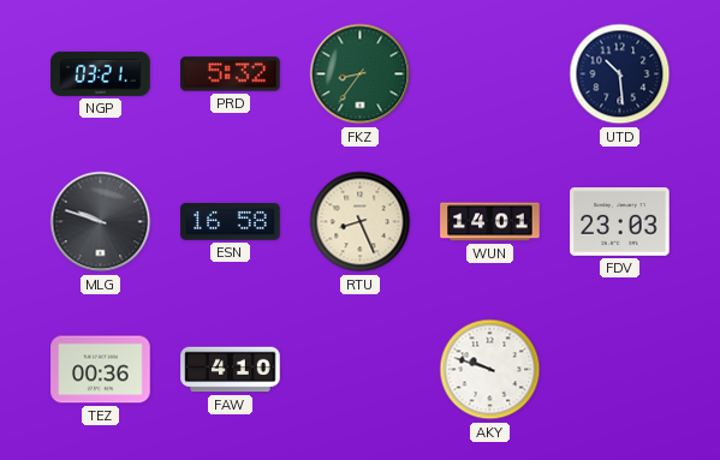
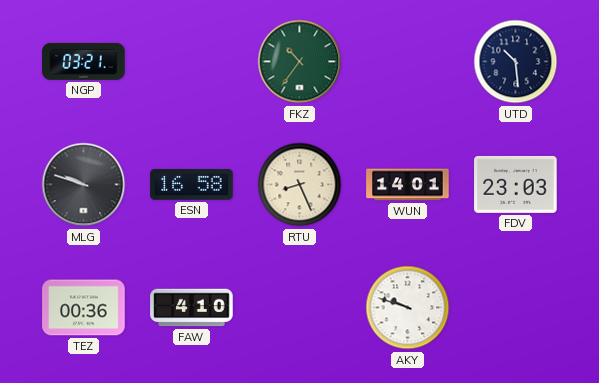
PRD: 5:32 -> none (231, 74)
FKZ: 8:36 -> 10:36 (300, 62)
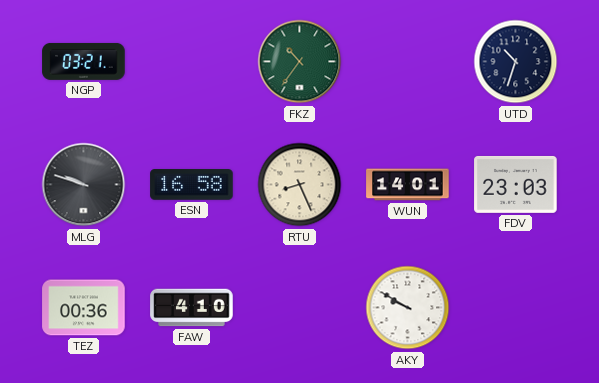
UTD: 10:29 -> 10:33 (516, 62)
AKY: 9:48 -> 9:50 (408, 308)
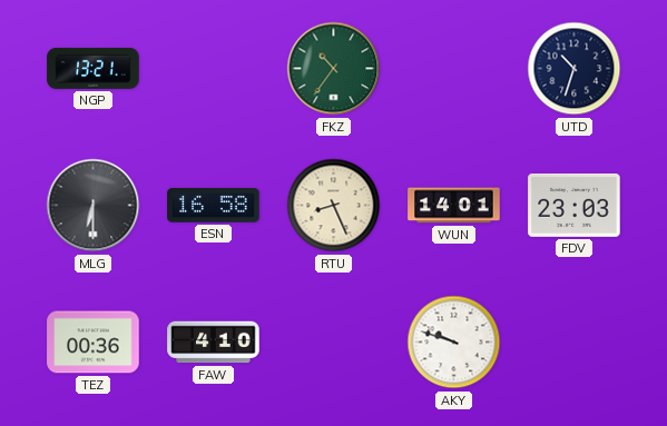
NGP: 03:21 -> 13:21 (94, 68)
MLG: 9:48 -> 6:30 (94, 206)
AKY: 9:50 -> 9:48 (454, 343)
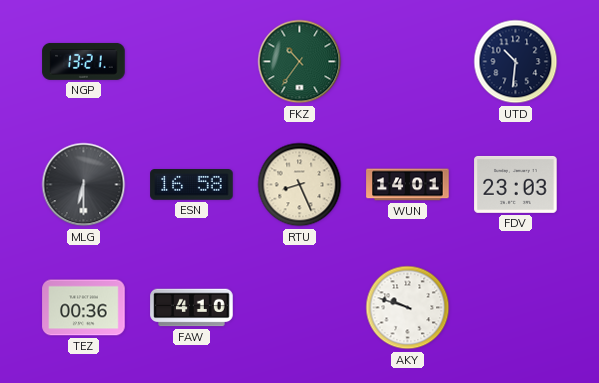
UTD: 10:33 -> 10:31 (516, 62)
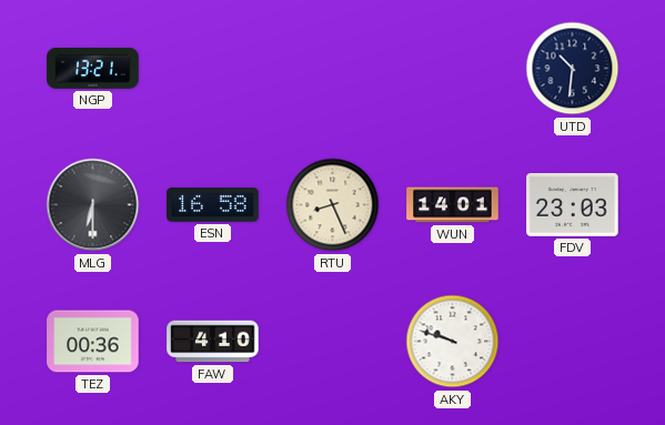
FKZ: 10:36 -> none (300, 62)
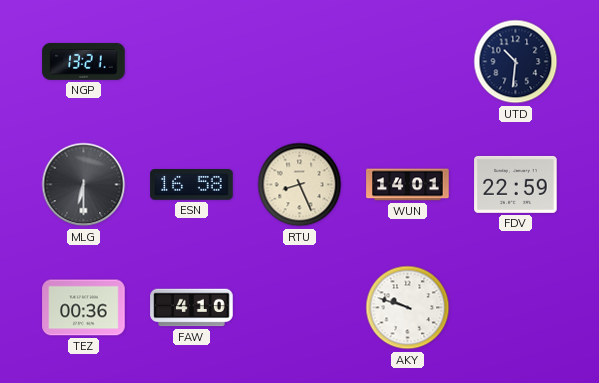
FDV: 23:03 -> 22:59 (516, 184)
